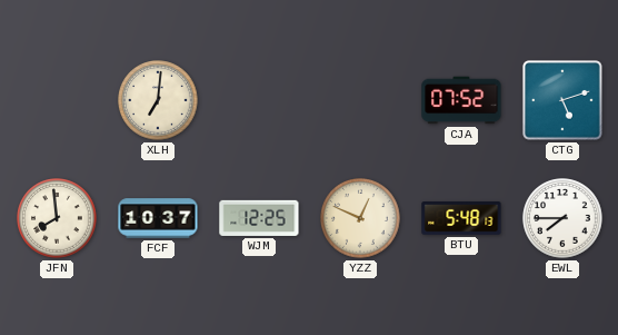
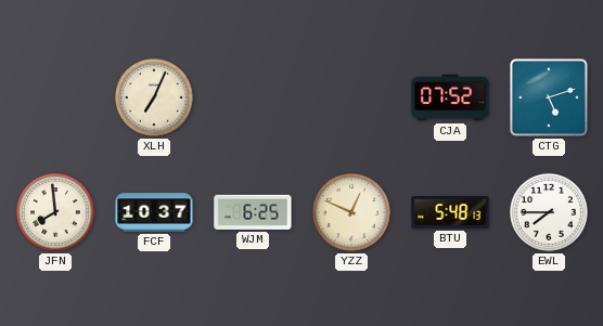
XLH: 7:01 -> 7:04 (154, 97)
WJM: 12:25 -> 6:25 (253, 212)
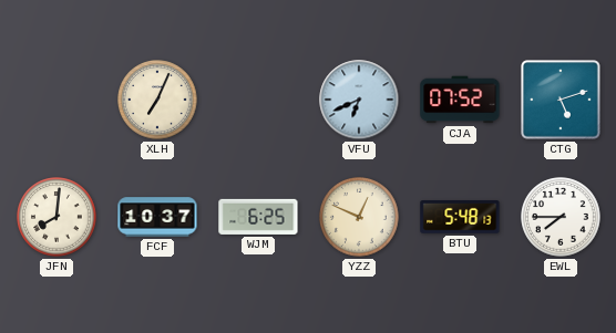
VFU: none -> 6:41 (359, 100)
JFN: 7:59 -> 8:01 (57, 217)
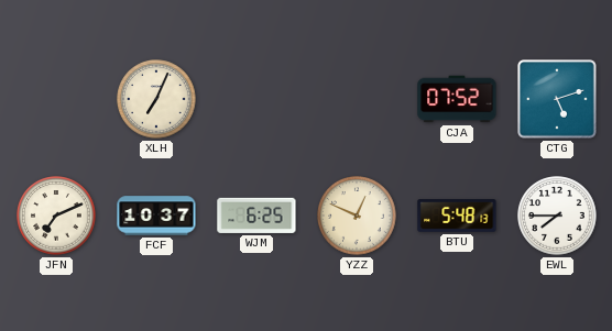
VFU: 6:41 -> none (359, 100)
JFN: 8:01 -> 7:11 (56, 216)
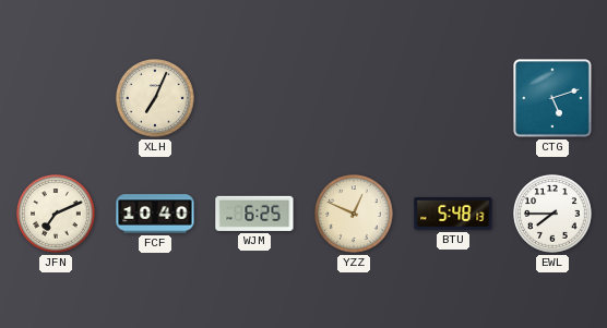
CJA: 07:52 -> none (457, 99)
FCF: 10:37 -> 10:40 (155, 214)
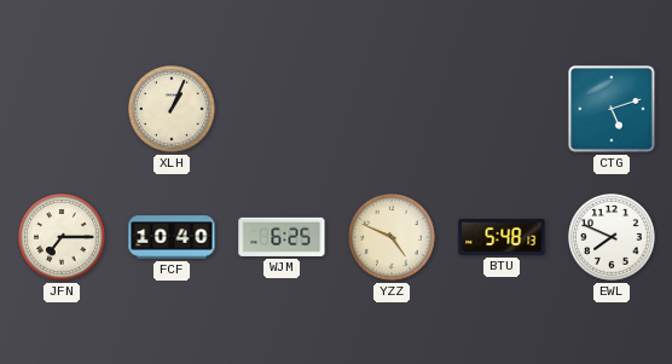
XLH: 7:04 -> 1:04 (172, 109)
JFN: 7:11 -> 7:15 (62, 237)
YZZ: 12:49 -> 4:49 (392, 237)
EWL: 7:45 -> 7:49 (612, 237)
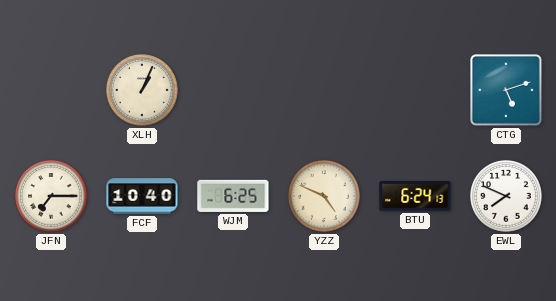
BTU: 5:48 -> 6:24 (415, 196)
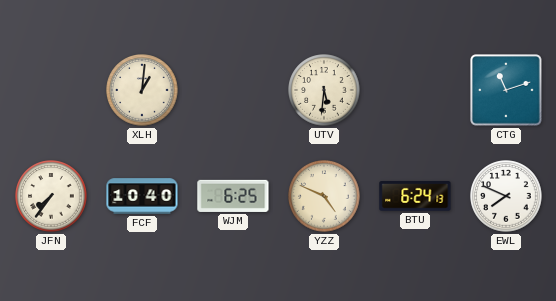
XLH: 1:04 -> 1:01 (142, 90)
UTV: none -> 5:31 (324, 90)
CTG: 5:12 -> 11:12 (506, 90)
JFN: 7:15 -> 7:36 (51, 196)
